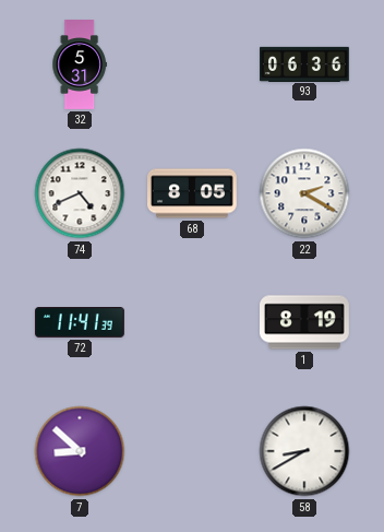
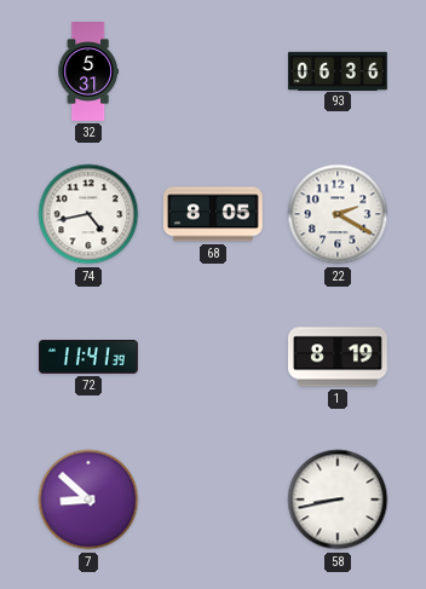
74: 4:41 -> 4:43 (88, 214)
58: 8:40 -> 8:43 (338, 500)
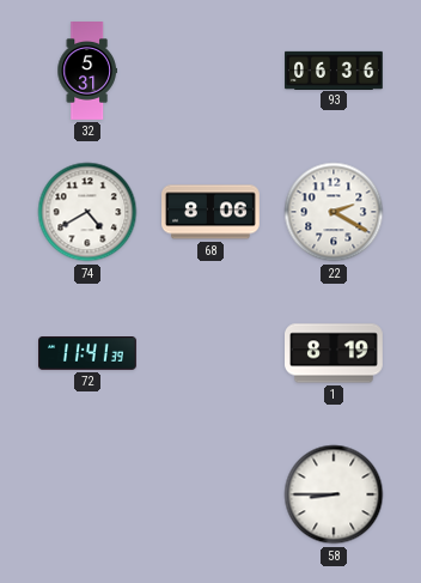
74: 4:43 -> 4:40 (87, 212)
68: 8:05 -> 8:06 (212, 212)
7: 8:52 -> none (88, 500)
58: 8:43 -> 8:45 (334, 494)
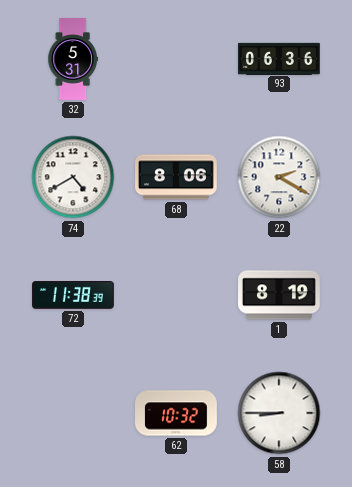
72: 11:41 -> 11:38 (74, 296)
62: none -> 10:32 (177, 413)
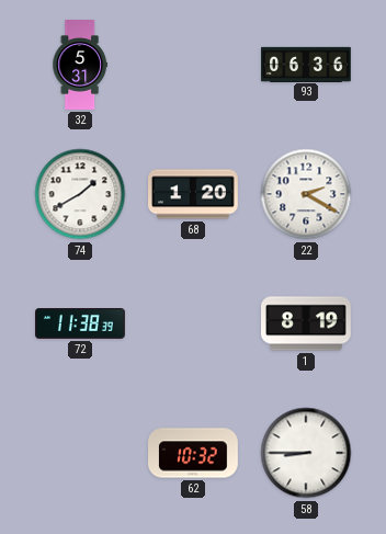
74: 4:40 -> 1:40 (80, 194)
68: 8:06 -> 1:20 (194, 194)
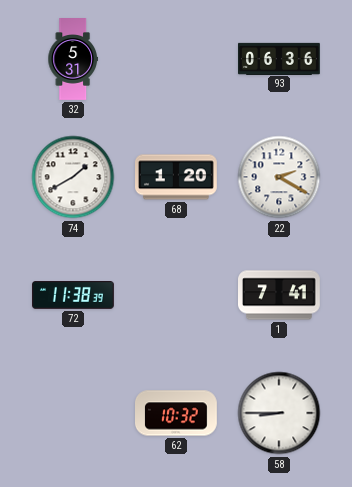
1: 8:19 -> 7:41 (280, 295)
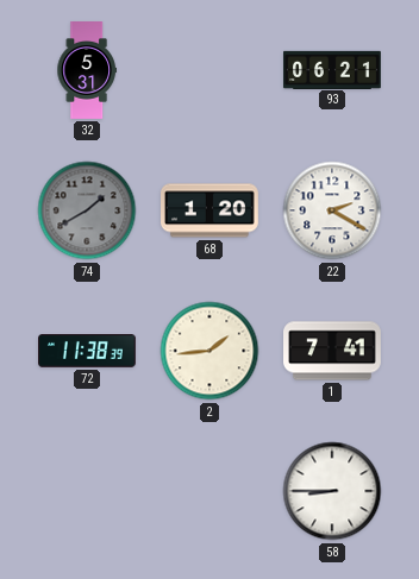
93: 06:36 -> 06:21 (333, 69)
74 dial: white -> grey (87, 210)
2: none -> 1:44 (209, 351)
62: 10:32 -> none (177, 413)
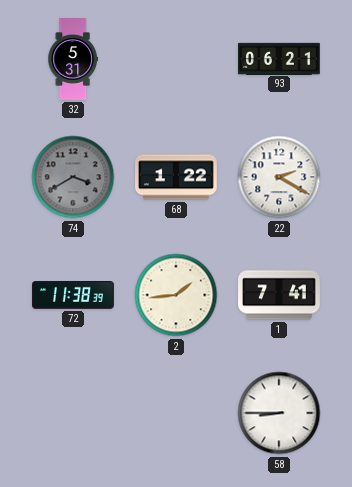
74: 1:40 -> 3:40 (73, 177)
68: 1:20 -> 1:22 (177, 177)
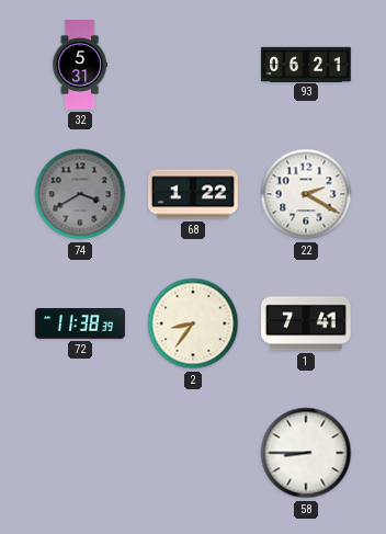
2: 1:44 -> 8:36 (193, 323)
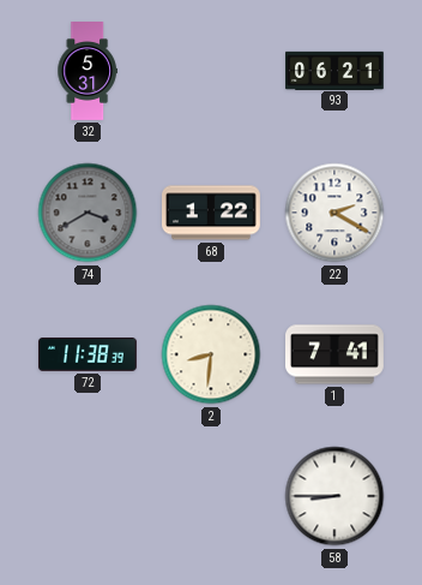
2: 8:36 -> 8:31 (211, 354)
